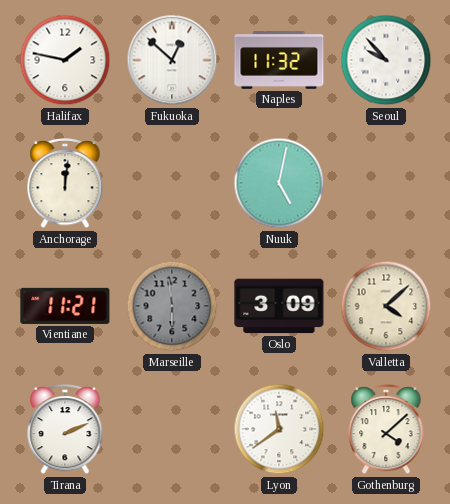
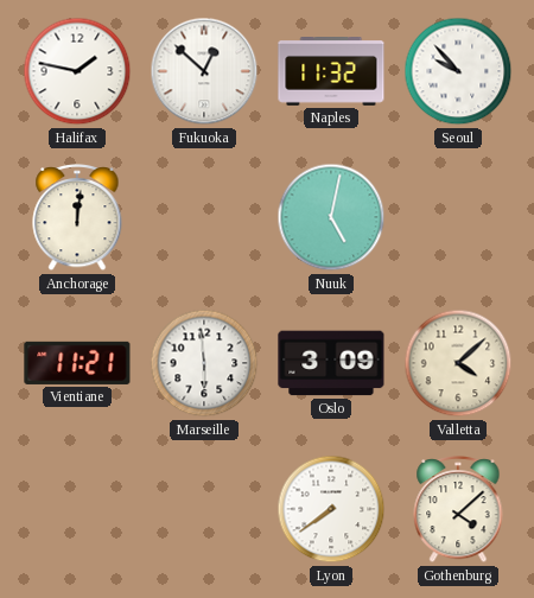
Marseille dial: grey -> white (204, 363)
Tirana: 2:11 -> none (65, 430)
Lyon: 11:39 -> 7:39 (331, 509)
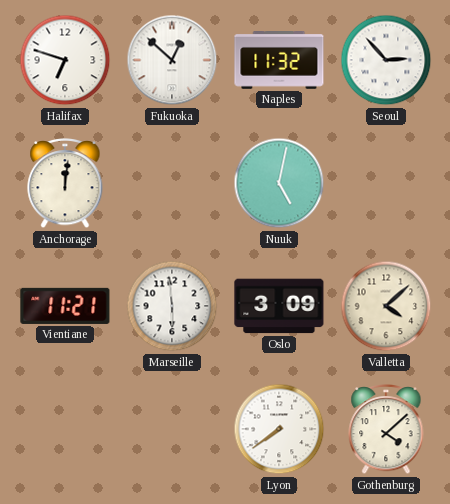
Halifax: 1:47 -> 6:48 (65, 60)
Seoul: 9:53 -> 2:53 (386, 60)
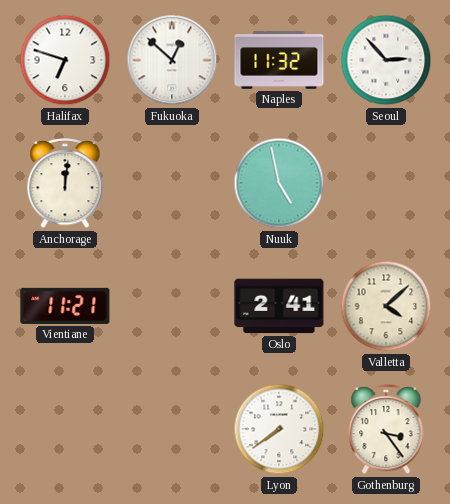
Nuuk: 5:02 -> 4:58 (279, 183)
Marseille: 5:59 -> none (172, 306)
Oslo: 3:09 -> 2:41 (279, 306)
Gothenburg: 4:08 -> 3:24 (386, 430)
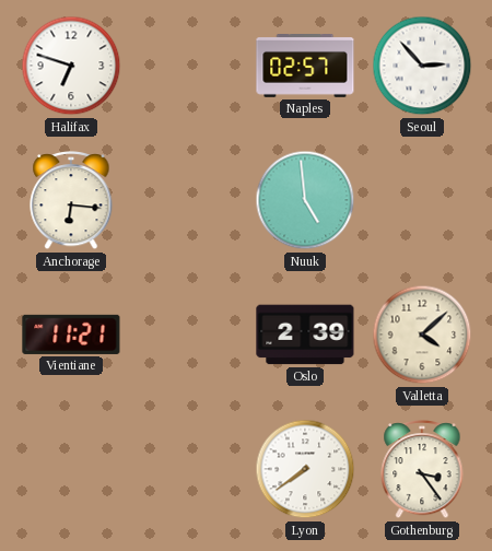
Fukuoka: 12:52 -> none (172, 60)
Naples: 11:32 -> 02:57 (305, 67)
Anchorage: 12:01 -> 6:16 (71, 201)
Nuuk: 4:58 -> 4:59 (305, 200)
Oslo: 2:41 -> 2:39 (305, 335)
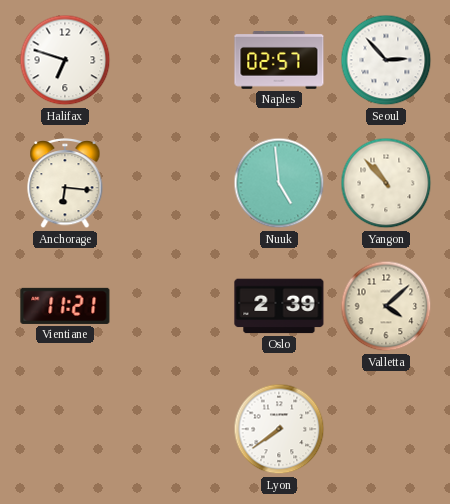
Yangon: none -> 10:53 (386, 183)
Gothenburg: 3:24 -> none (422, 470)
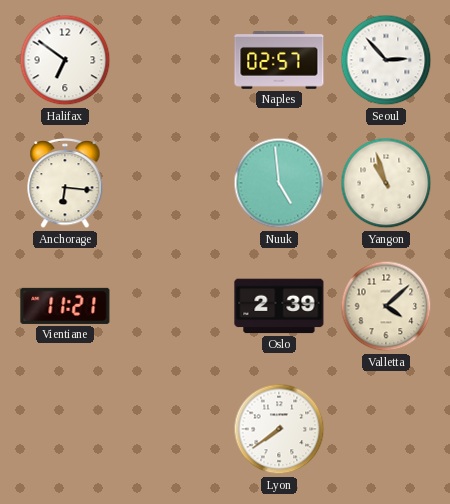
Halifax: 6:48 -> 6:51 (65, 60)
Yangon: 10:53 -> 10:57 (386, 183)
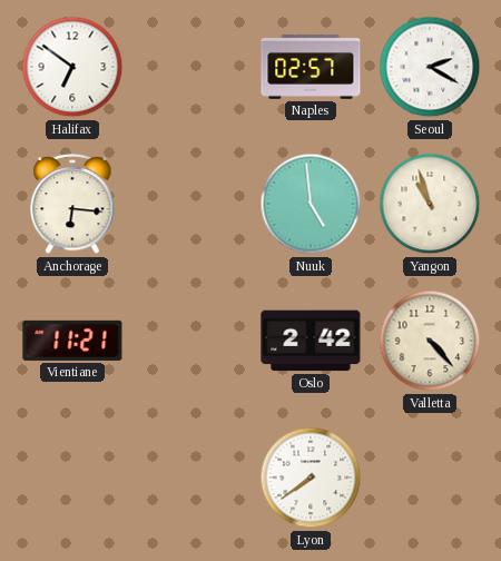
Seoul: 2:53 -> 2:20 (430, 67)
Oslo: 2:39 -> 2:42 (311, 341)
Valletta: 4:08 -> 4:23 (430, 341)
